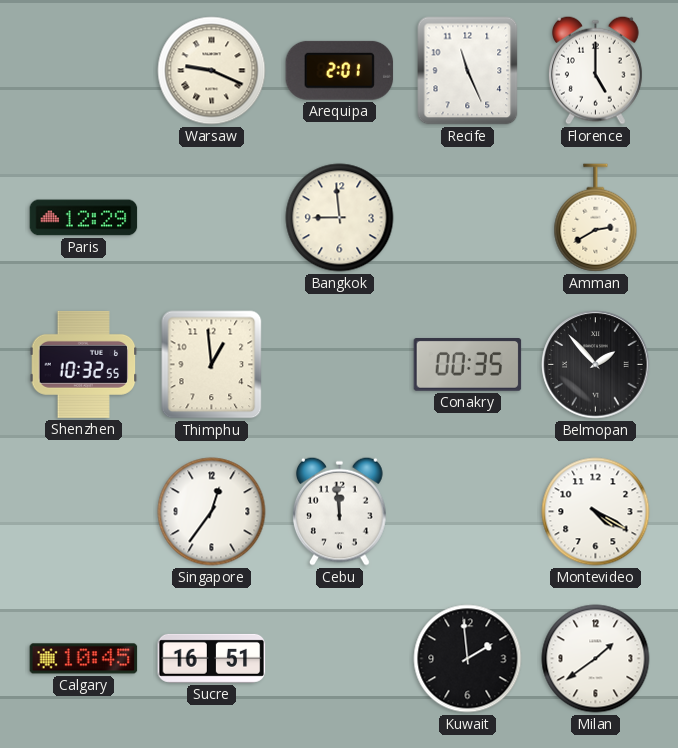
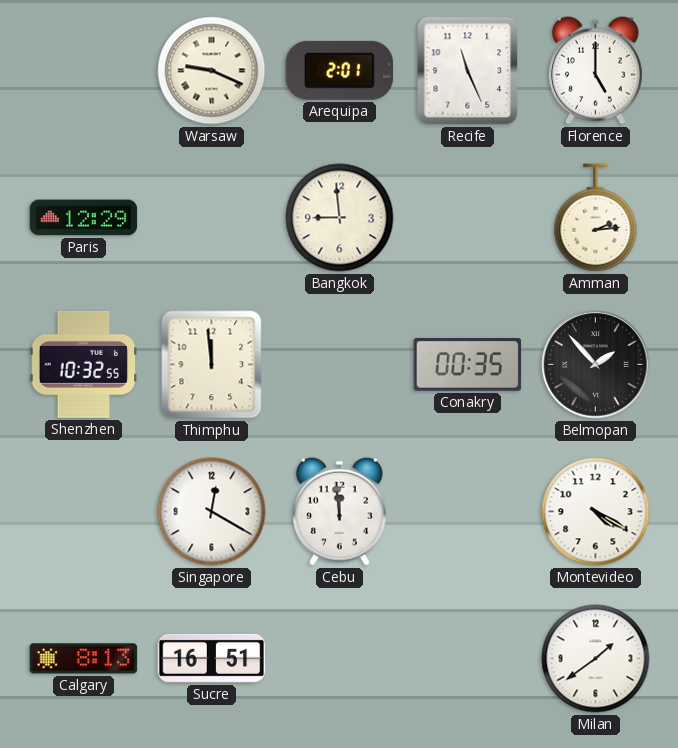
Amman: 2:40 -> 2:14 (596, 218)
Thimphu: 12:59 -> 11:59 (212, 365)
Singapore: 12:36 -> 12:20 (212, 512)
Calgary: 10:45 -> 8:13 (84, 659)
Kuwait: 1:59 -> none (468, 659)
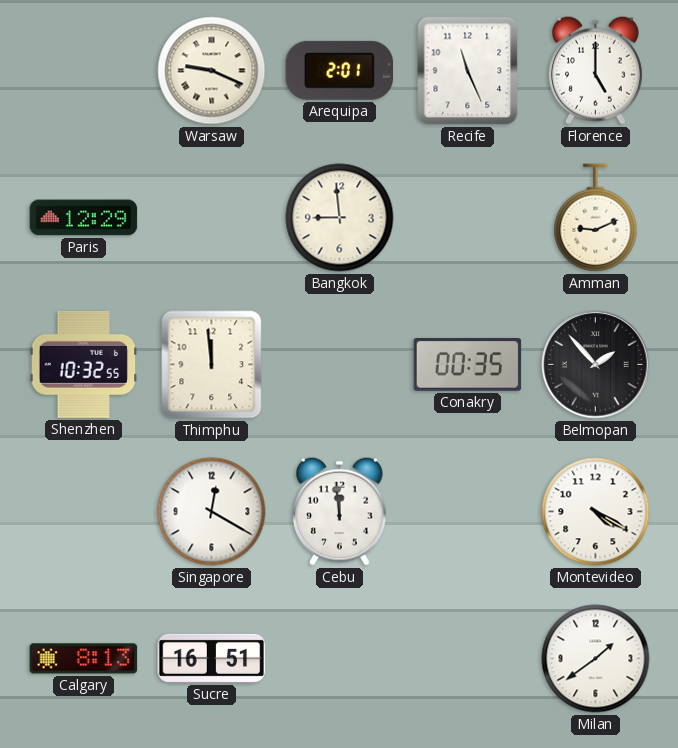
Amman: 2:14 -> 9:11 (596, 218)
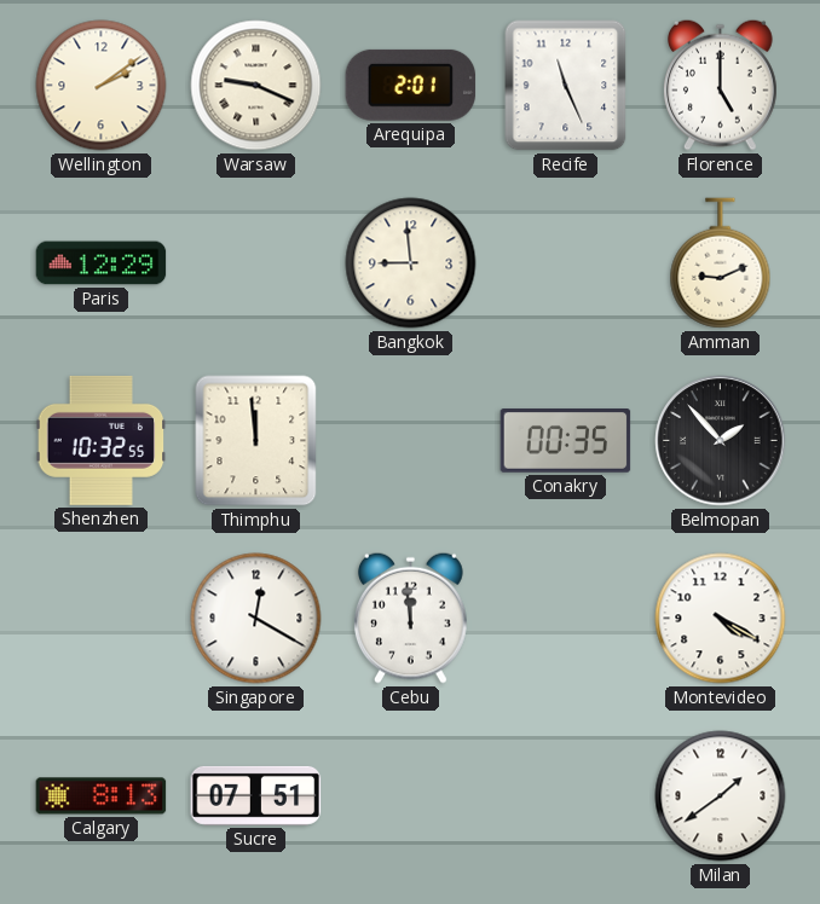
Wellington: none -> 2:09 (102, 86)
Sucre: 16:51 -> 07:51 (256, 795)
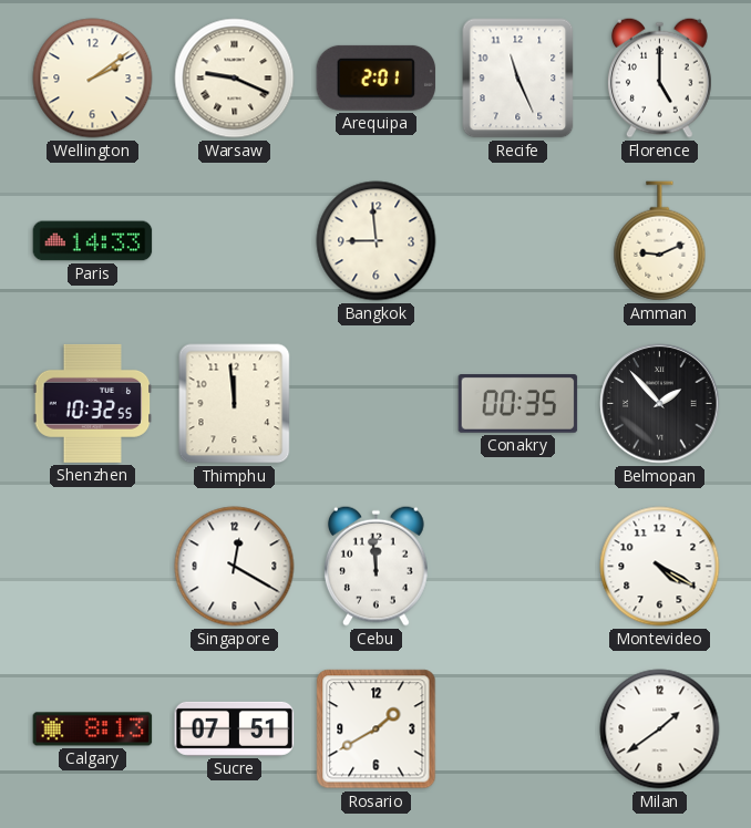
Paris: 12:29 -> 14:33 (93, 241)
Rosario: none -> 1:40 (377, 729)
